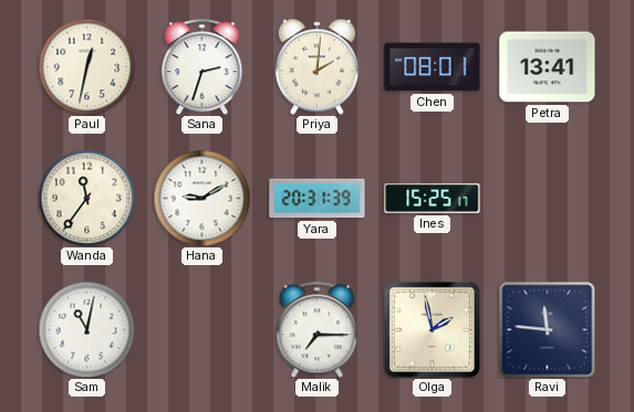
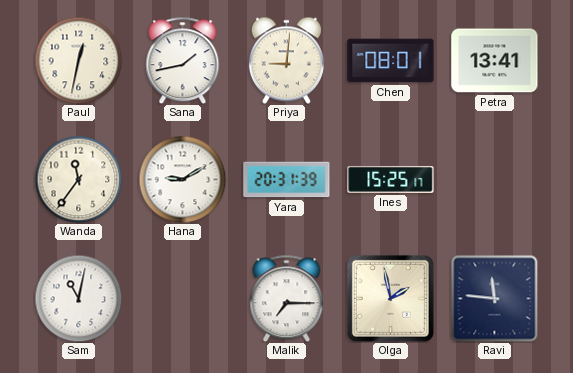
Sana: 2:33 -> 1:43 (183, 60)
Priya: 2:01 -> 9:01 (286, 60)
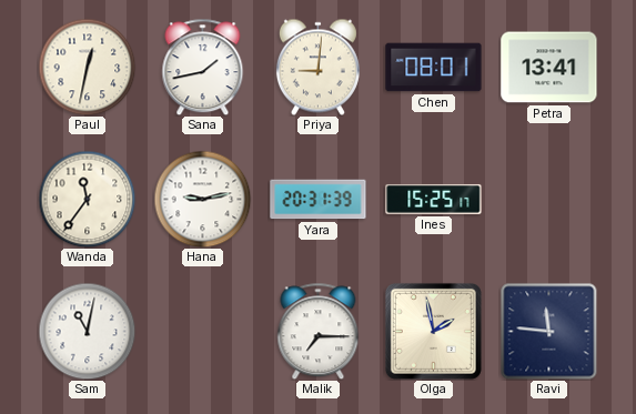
Hana: 9:10 -> 9:13 (202, 199)
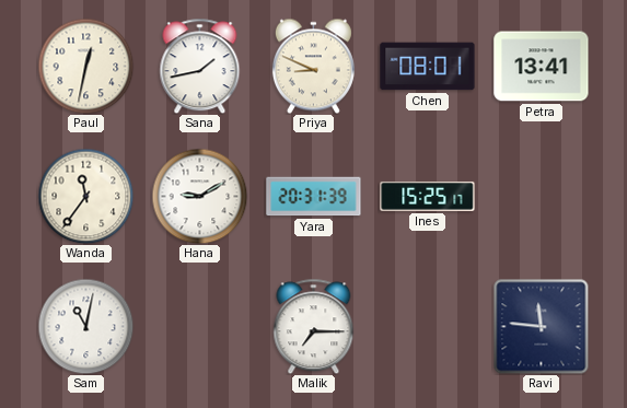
Priya: 9:01 -> 8:49 (313, 66)
Hana: 9:13 -> 9:10 (199, 196)
Olga: 1:58 -> none (433, 331)
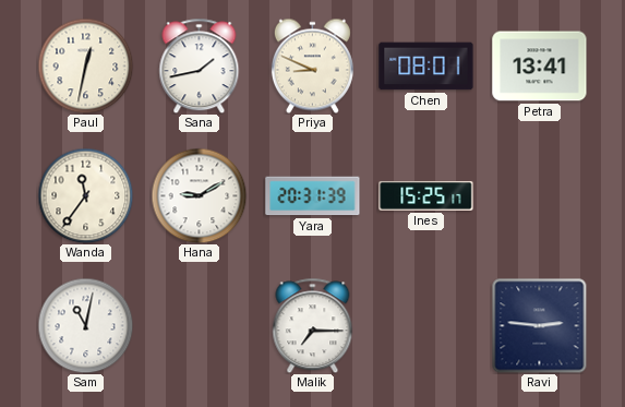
Ravi: 11:46 -> 2:46 (539, 325)
